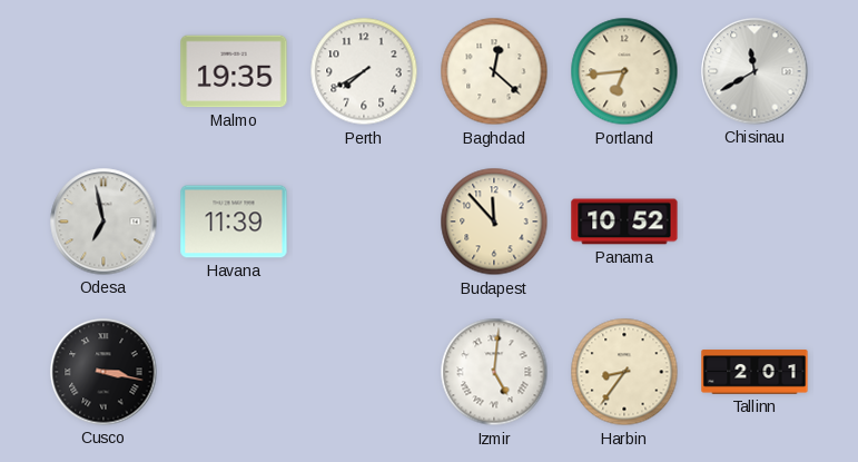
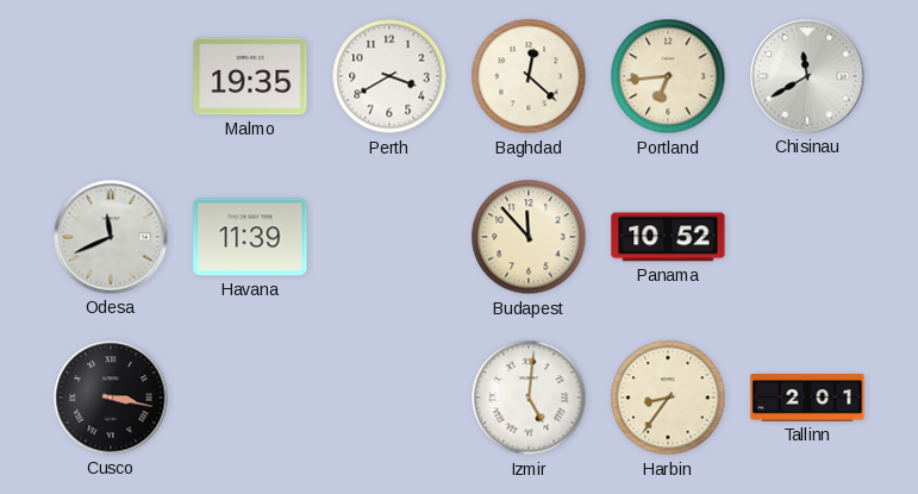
Perth: 7:40 -> 3:40 (389, 76)
Odesa: 6:58 -> 11:41 (111, 237)
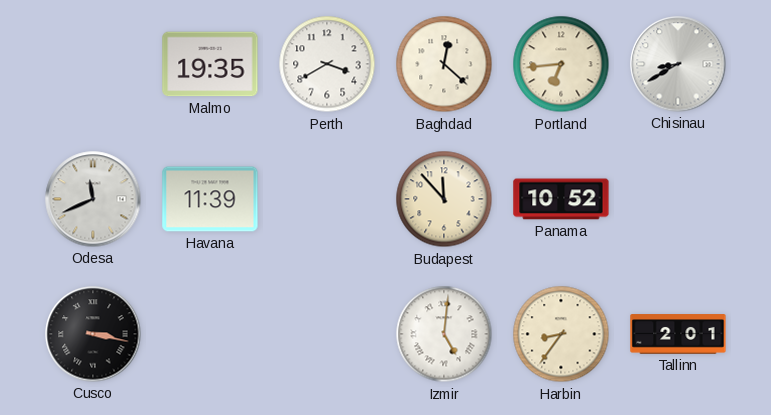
Chisinau: 11:40 -> 8:40 (678, 64)
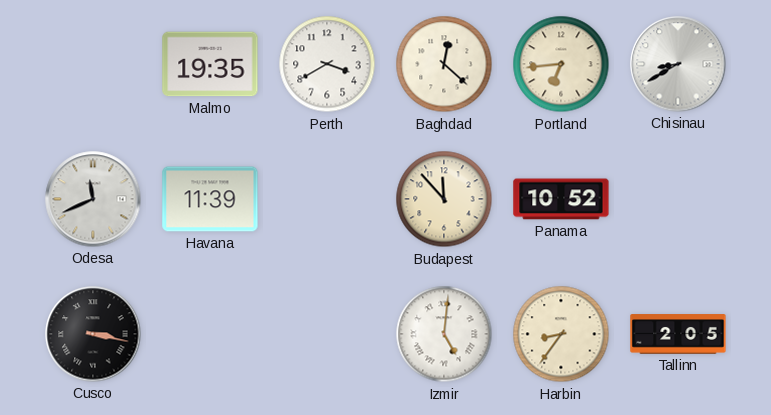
Tallinn: 2:01 -> 2:05 (678, 334)
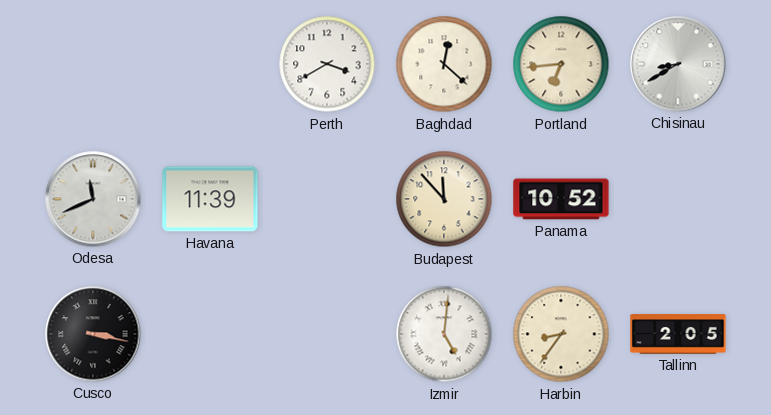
Malmo: 19:35 -> none (210, 64)
